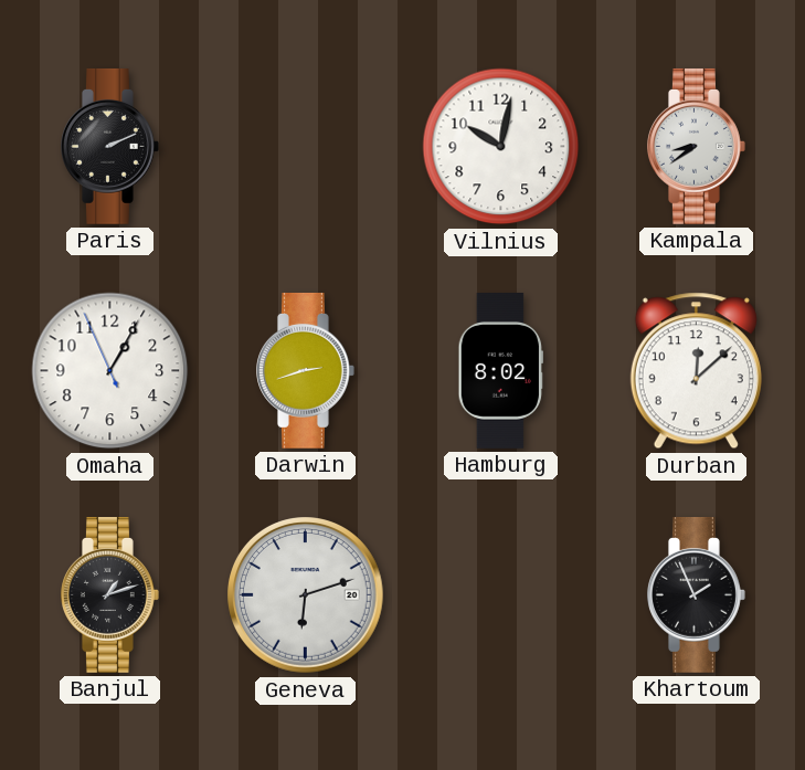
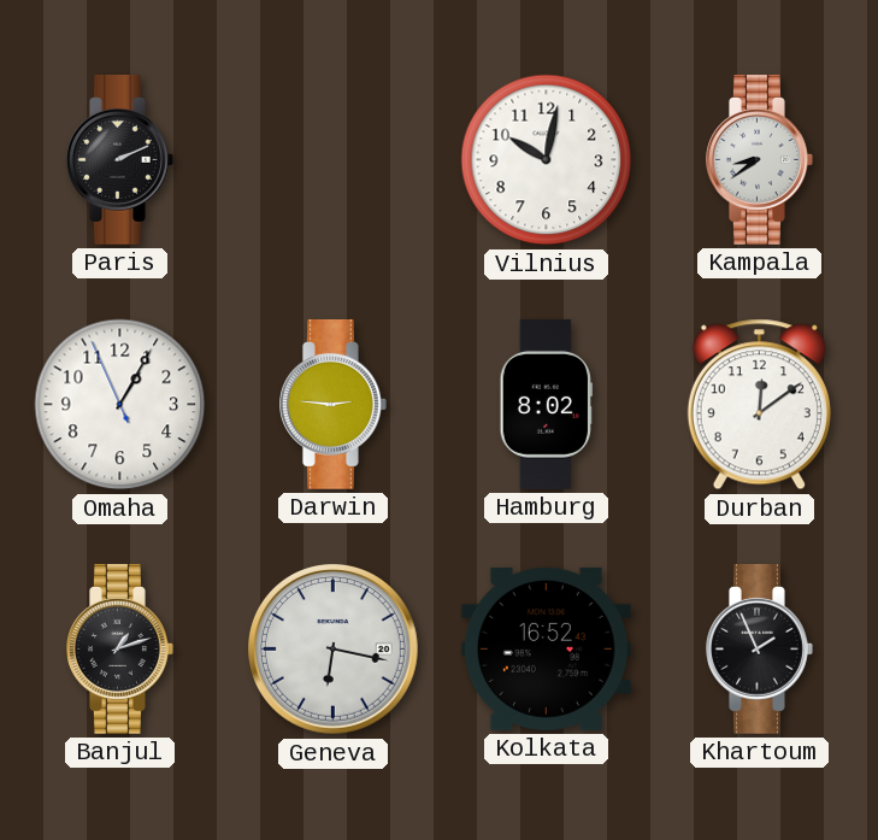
Darwin: 2:42 -> 2:46 (334, 405)
Durban: 12:08 -> 12:09 (759, 405)
Geneva: 6:12 -> 6:17 (334, 650)
Kolkata: none -> 16:52 (546, 648)
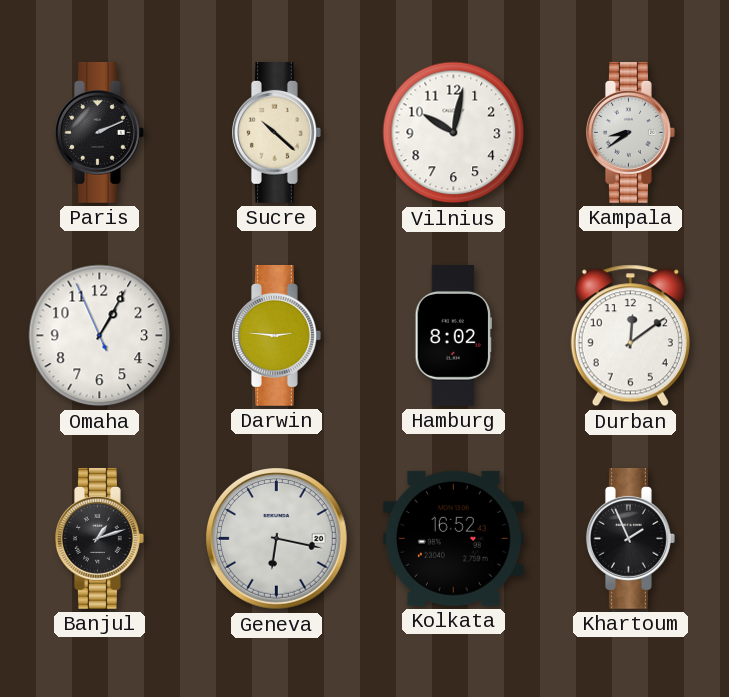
Sucre: none -> 10:22 (277, 133)
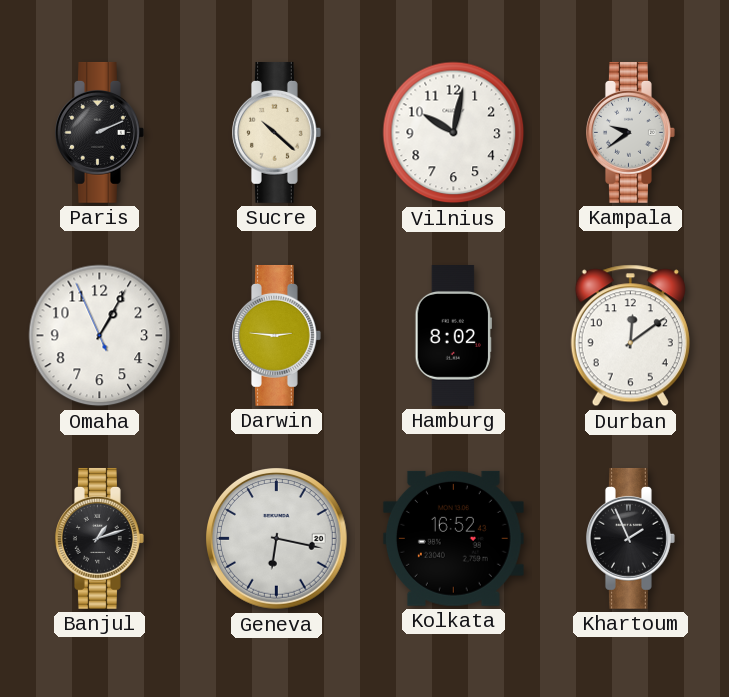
Kampala: 8:39 -> 9:39 (631, 133)
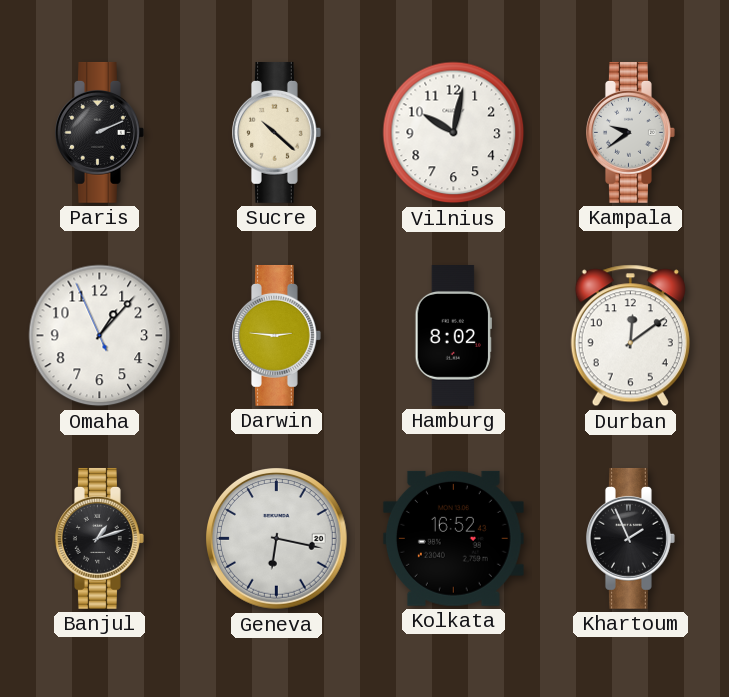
Omaha: 1:04 -> 1:06 (100, 336)
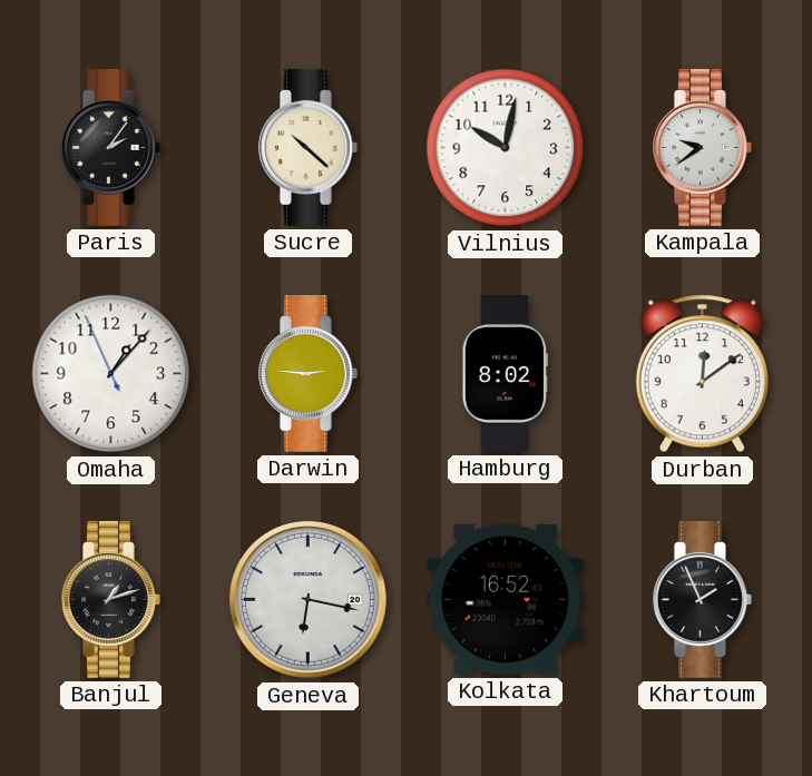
Paris: 2:11 -> 2:06 (111, 148)
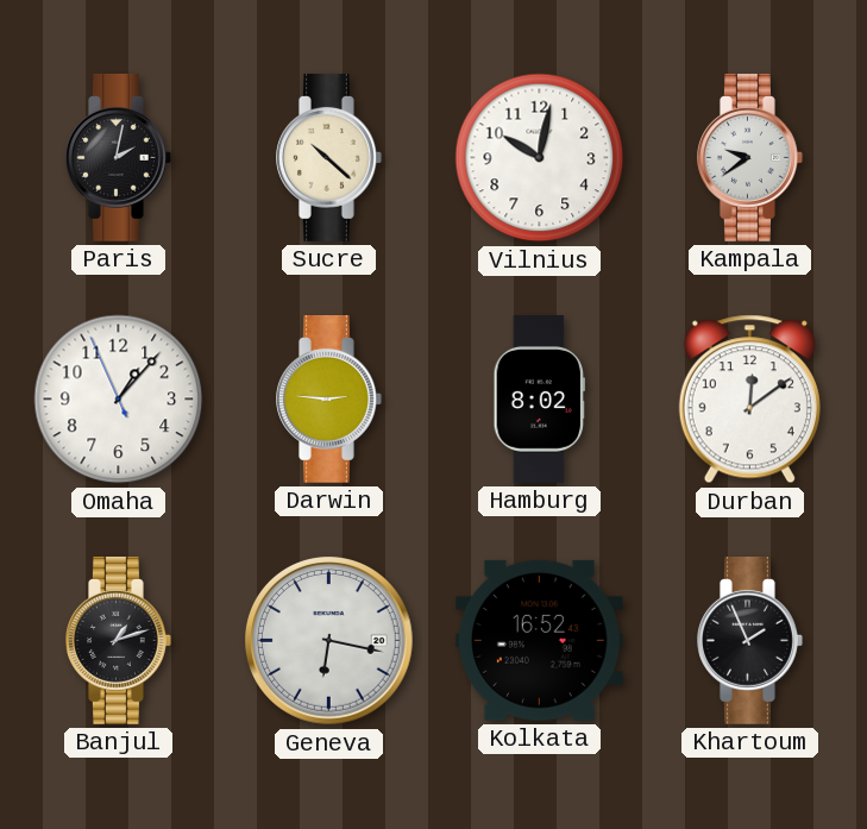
Paris: 2:06 -> 2:02 (119, 158)
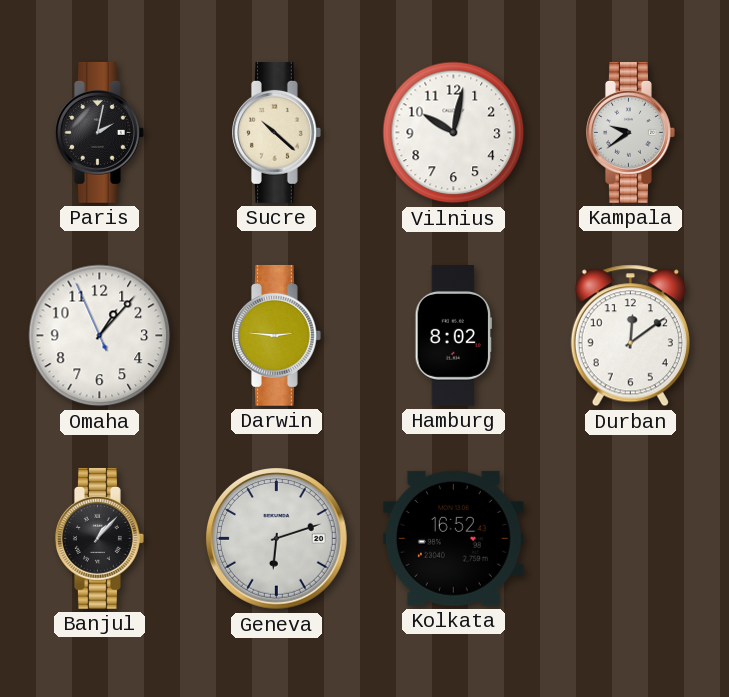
Banjul: 1:12 -> 1:07 (100, 539)
Geneva: 6:17 -> 6:12 (277, 539)
Khartoum: 1:56 -> none (750, 641)
